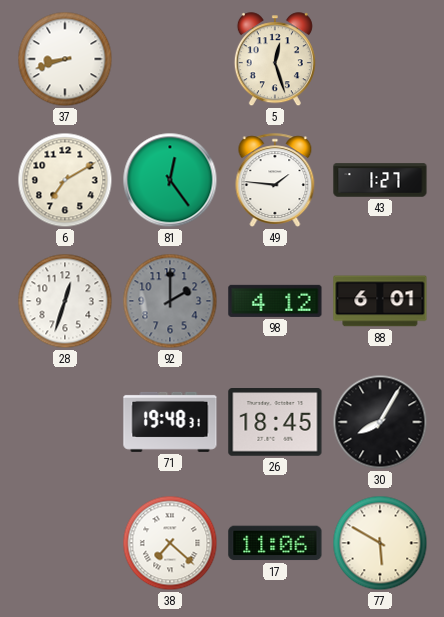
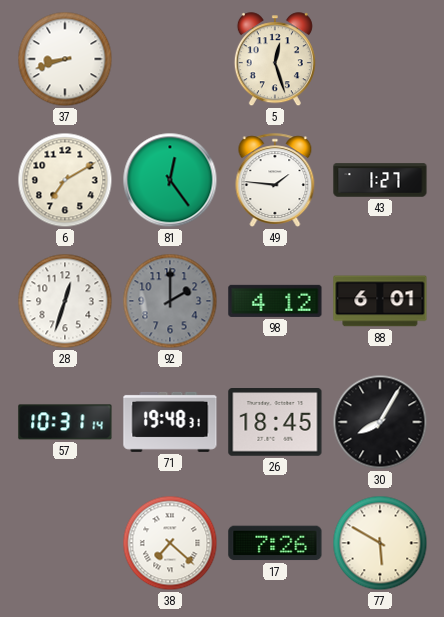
57: none -> 10:31 (65, 422)
17: 11:06 -> 7:26 (275, 543)
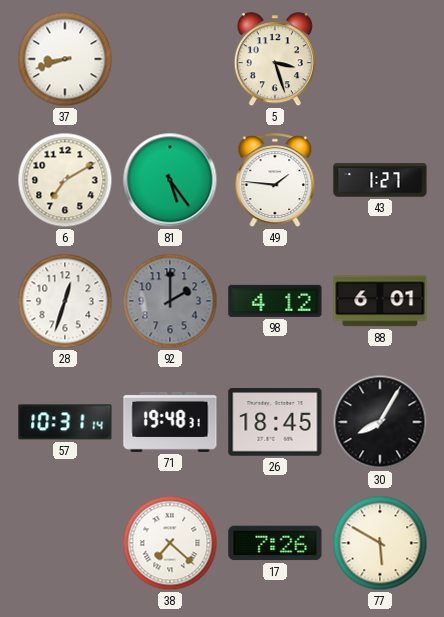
5: 12:27 -> 3:27 (275, 60)
81: 12:24 -> 5:24 (170, 180)
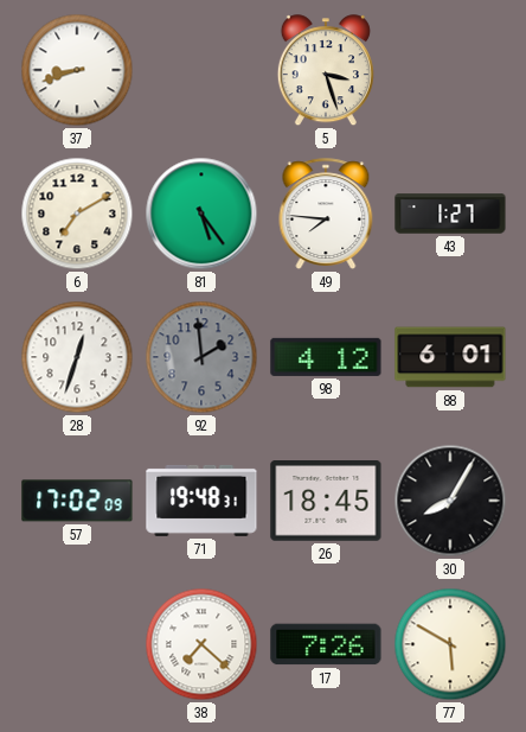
49: 1:46 -> 7:46 (326, 214)
92: 2:00 -> 1:59 (201, 357)
57: 10:31 -> 17:02 (77, 501)
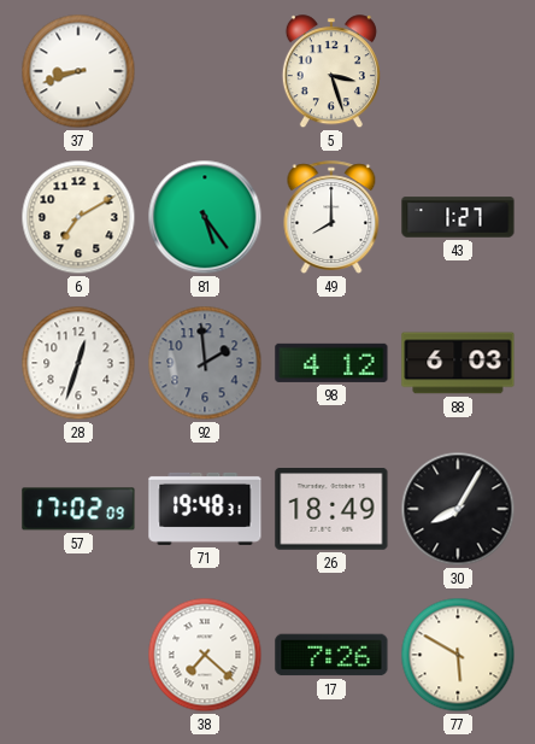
49: 7:46 -> 8:00 (331, 217)
88: 6:01 -> 6:03 (458, 363)
26: 18:45 -> 18:49 (331, 509)
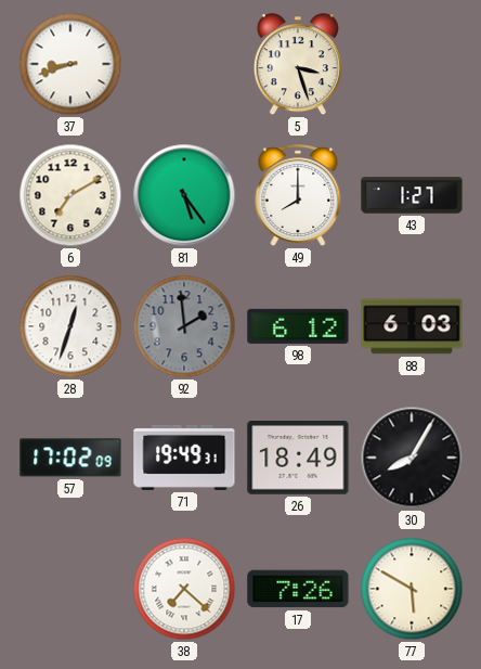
98: 4:12 -> 6:12 (298, 326)
71: 19:48 -> 19:49 (184, 458)
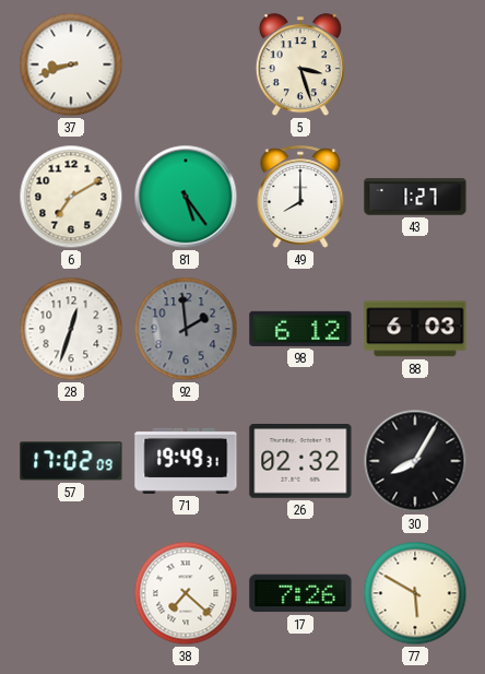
26: 18:49 -> 02:32 (300, 461)
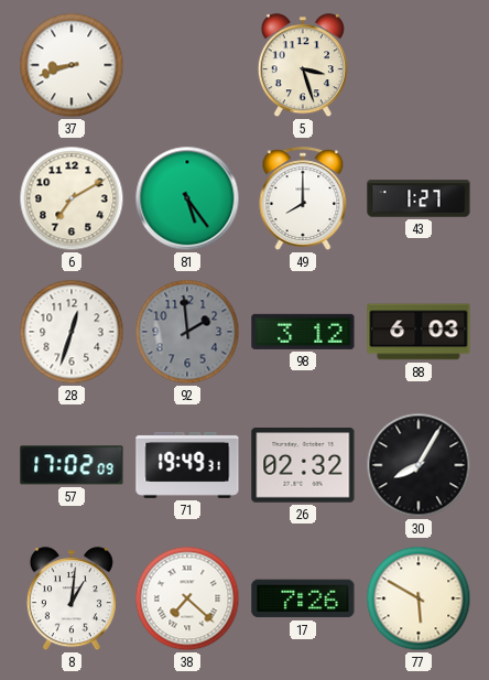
98: 6:12 -> 3:12 (303, 332)
8: none -> 1:01 (72, 600)
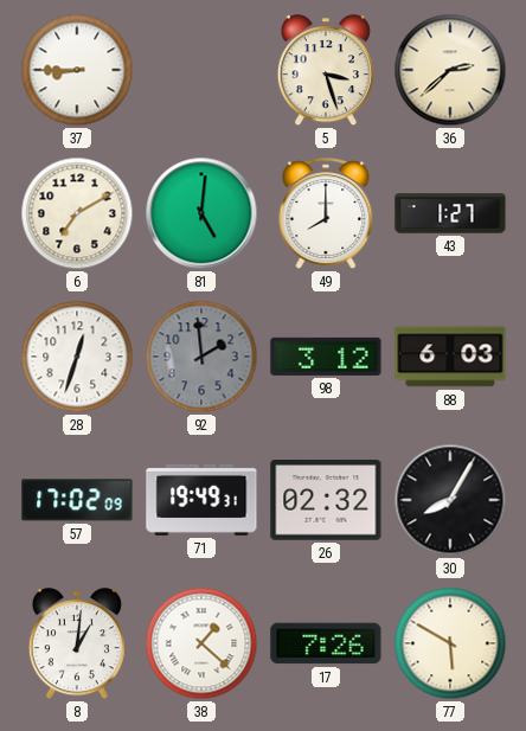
37: 8:42 -> 8:45 (77, 70)
36: none -> 2:38 (450, 70)
81: 5:24 -> 5:01 (201, 213)
38: 7:22 -> 1:22 (201, 643)
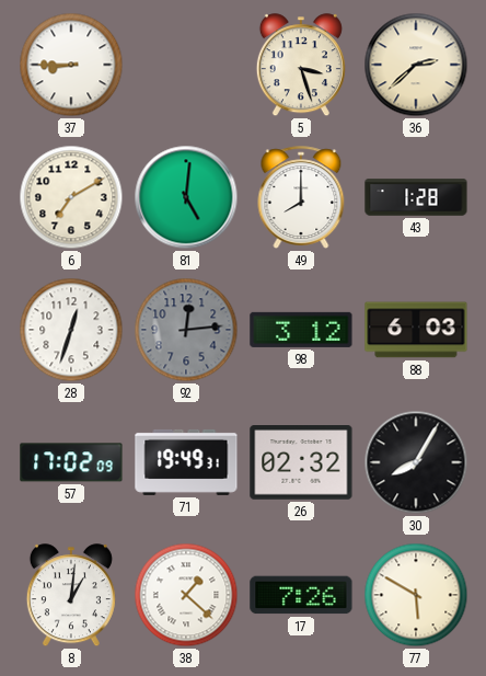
43: 1:27 -> 1:28 (416, 197)
92: 1:59 -> 12:14 (186, 330)
